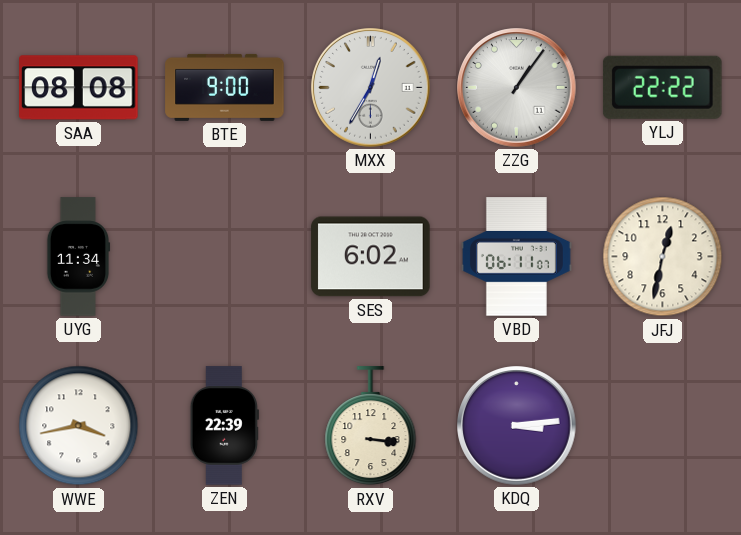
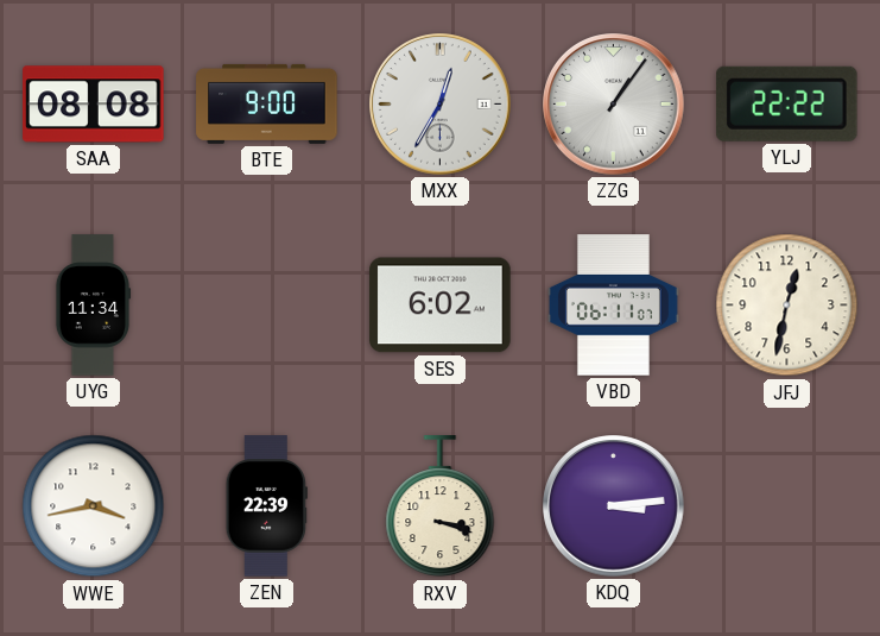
RXV: 3:16 -> 3:18 (441, 506)
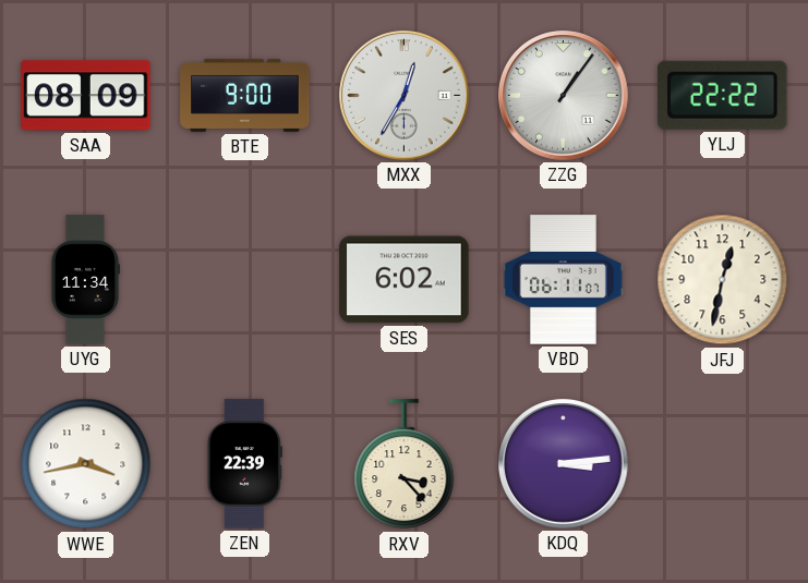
SAA: 08:08 -> 08:09 (86, 96)
RXV: 3:18 -> 3:23 (405, 464)
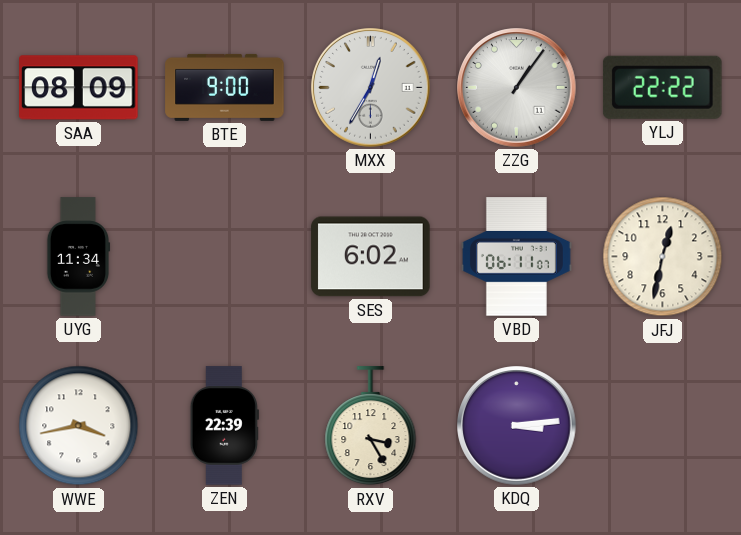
RXV: 3:23 -> 3:25 (371, 426)
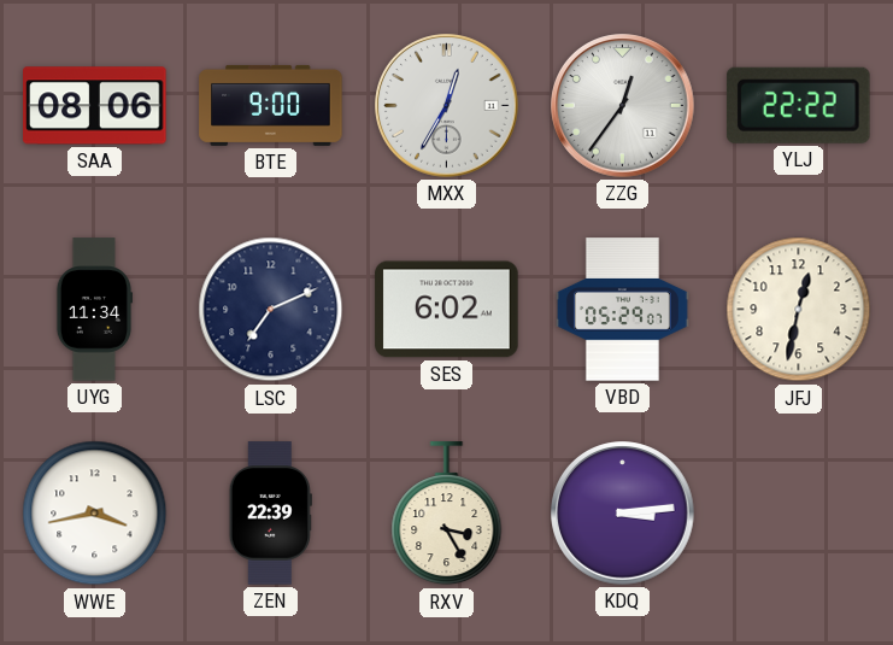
SAA: 08:09 -> 08:06 (95, 106)
ZZG: 1:06 -> 12:36 (623, 106)
LSC: none -> 7:11 (271, 310)
VBD: 06:11 -> 05:29 (622, 310)
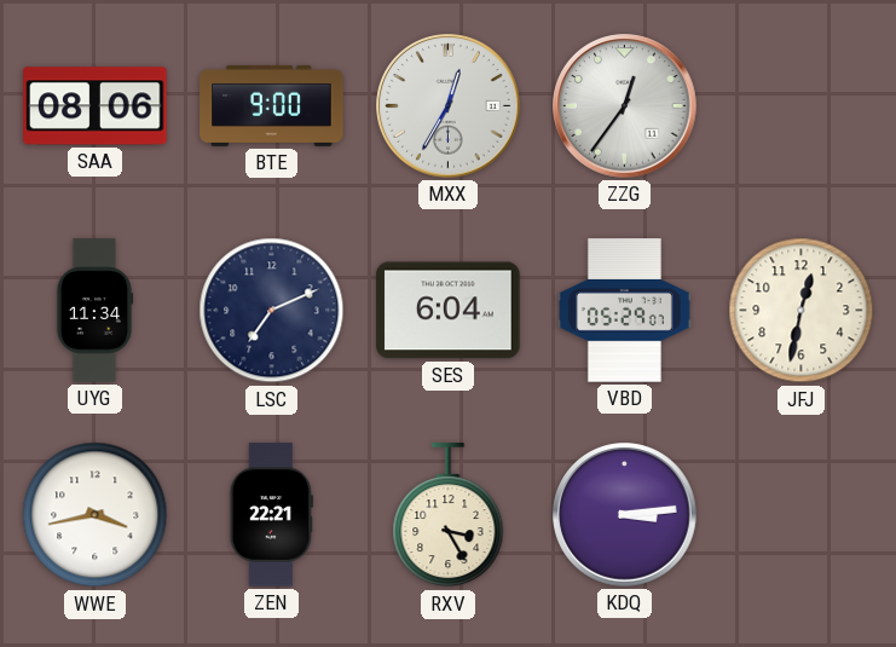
YLJ: 22:22 -> none (798, 105)
SES: 6:02 -> 6:04 (449, 311)
ZEN: 22:39 -> 22:21 (271, 515)
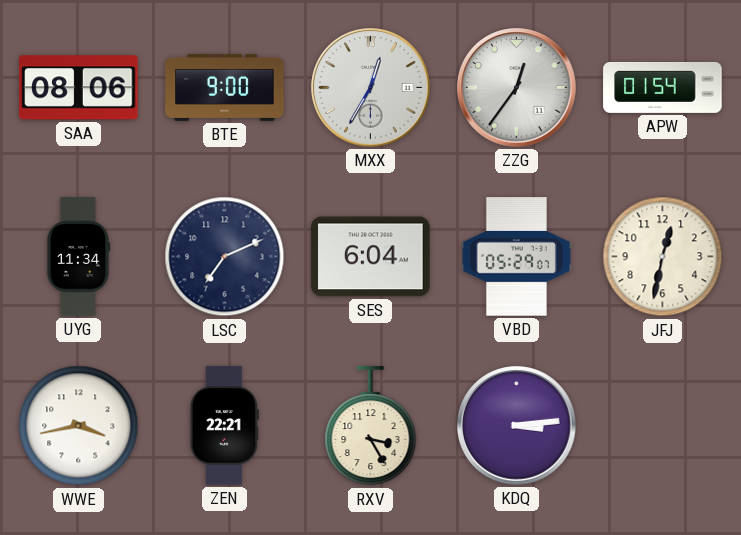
APW: none -> 01:54 (663, 87)
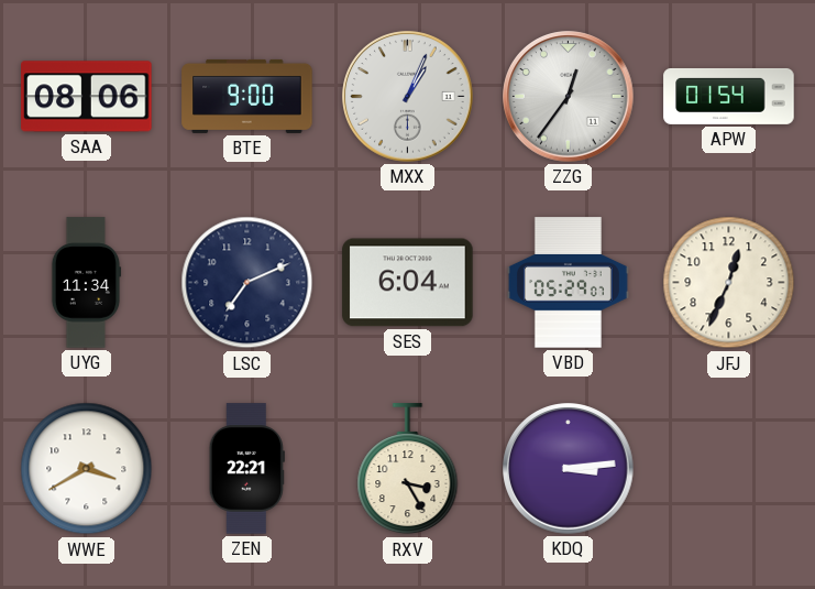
MXX: 12:35 -> 1:04 (408, 97)
JFJ: 12:32 -> 12:34 (729, 283)
WWE: 3:43 -> 3:40 (87, 469)
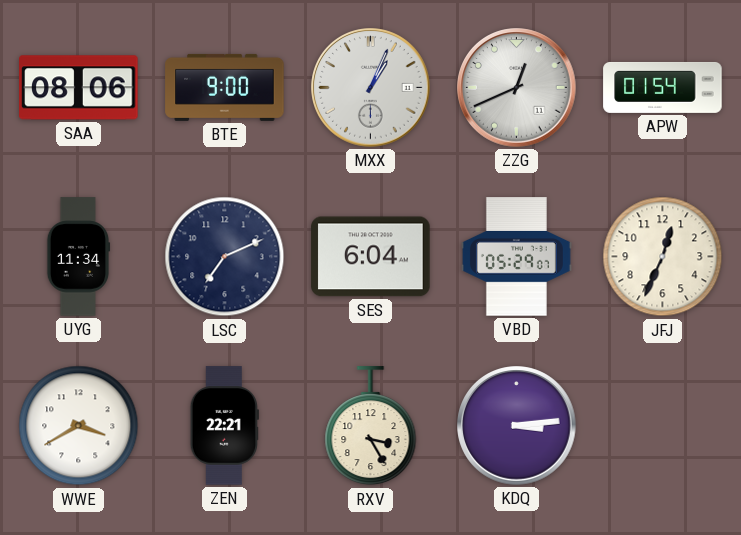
ZZG: 12:36 -> 12:41 (517, 88)
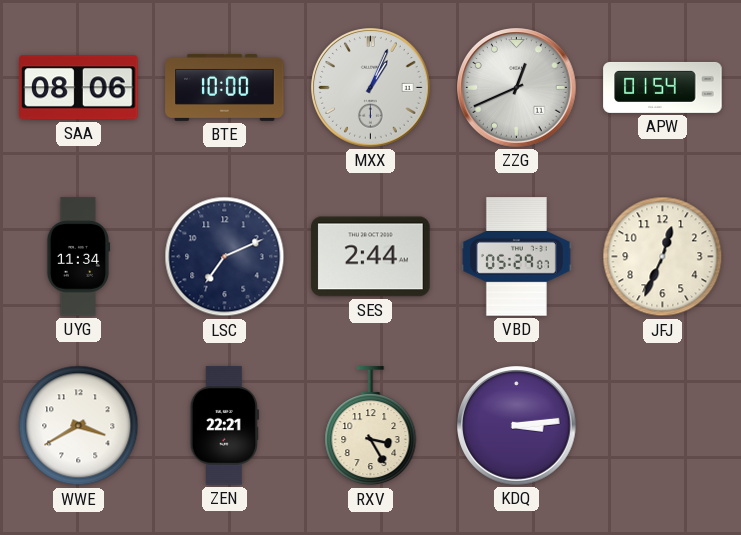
BTE: 9:00 -> 10:00 (225, 87)
SES: 6:04 -> 2:44 (371, 257)
